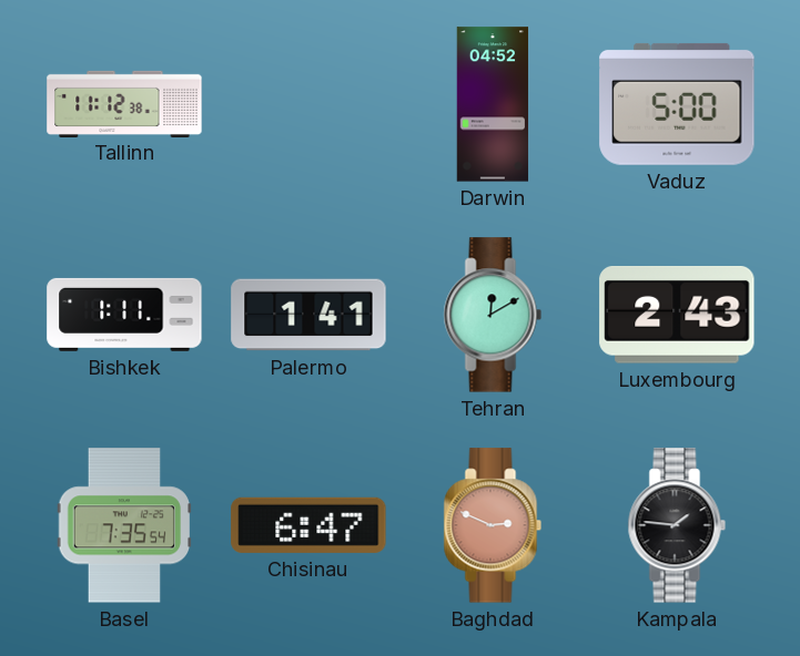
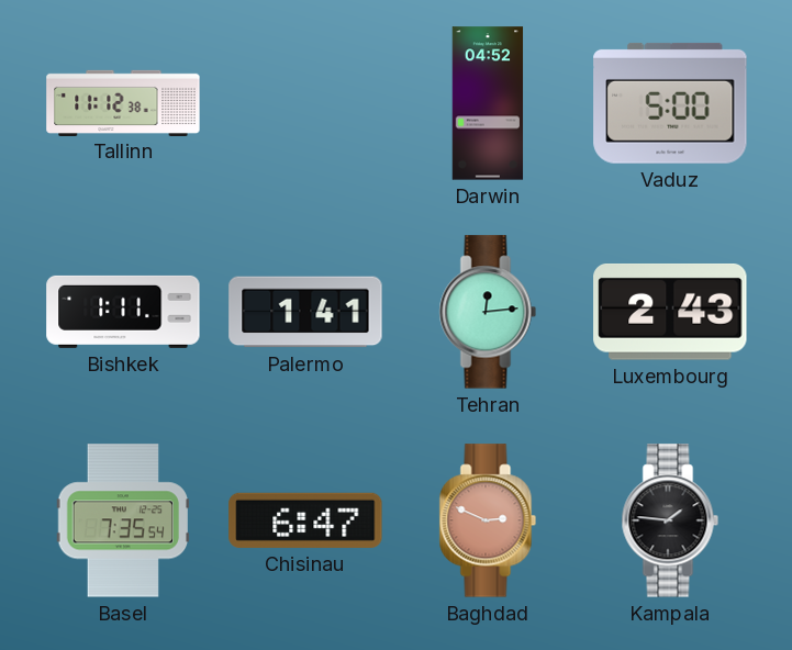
Tehran: 12:10 -> 12:14 (488, 312)
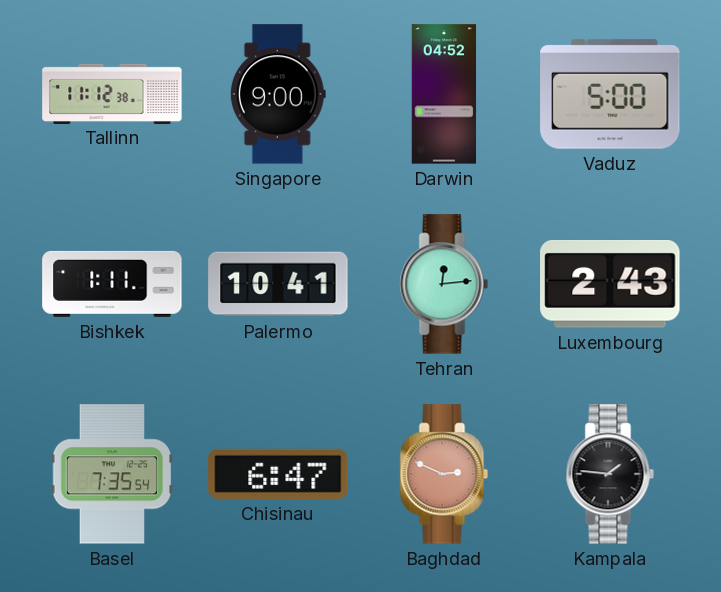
Singapore: none -> 9:00 (278, 94)
Palermo: 1:41 -> 10:41 (278, 284)
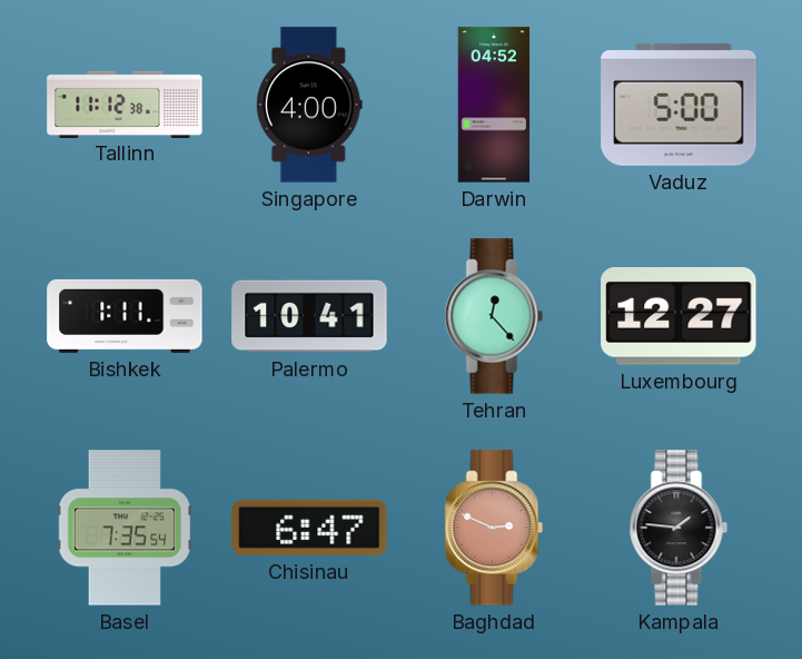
Singapore: 9:00 -> 4:00 (309, 105)
Tehran: 12:14 -> 12:23 (494, 316)
Luxembourg: 2:43 -> 12:27 (679, 317)
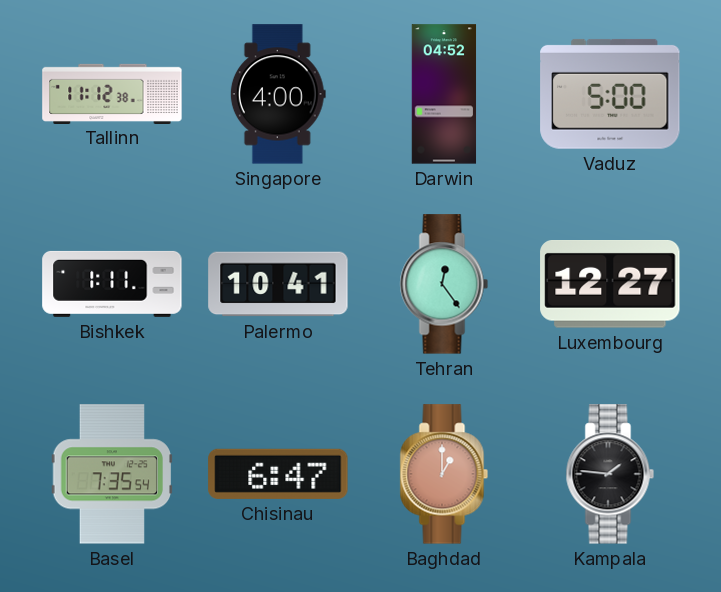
Tehran: 12:23 -> 12:24 (444, 284)
Baghdad: 2:49 -> 1:00 (444, 474)
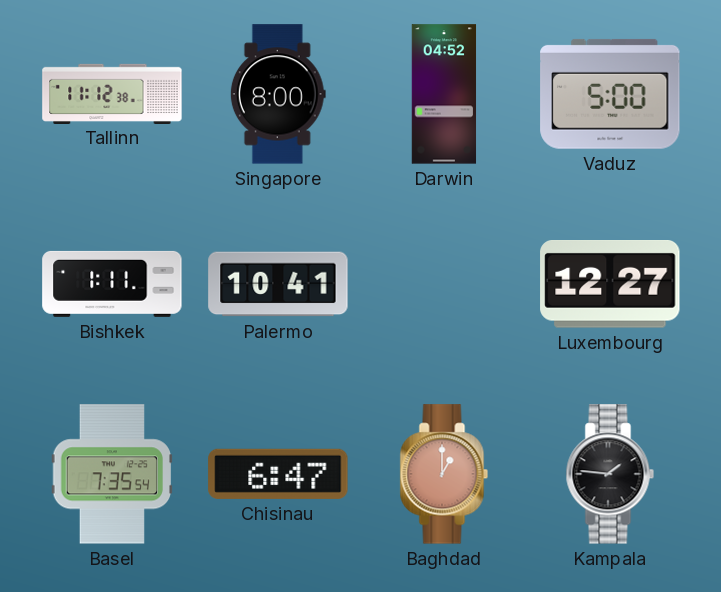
Singapore: 4:00 -> 8:00 (278, 94)
Tehran: 12:24 -> none (444, 284)
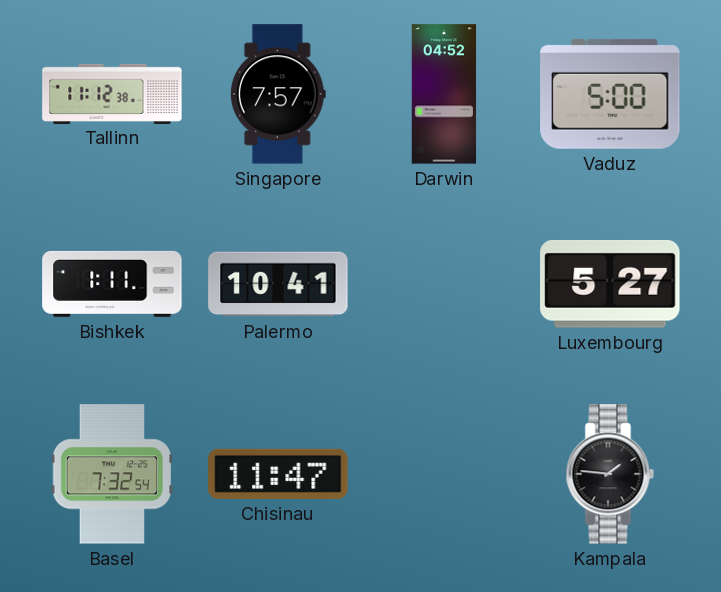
Singapore: 8:00 -> 7:57 (278, 94)
Luxembourg: 12:27 -> 5:27 (610, 285)
Basel: 7:35 -> 7:32 (111, 474)
Chisinau: 6:47 -> 11:47 (278, 474)
Baghdad: 1:00 -> none (444, 474)
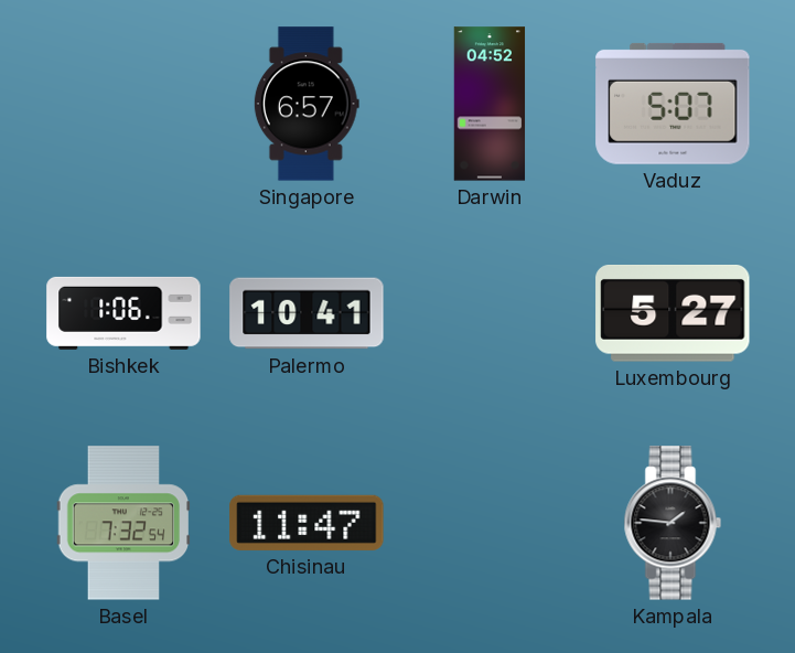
Tallinn: 11:12 -> none (112, 93)
Singapore: 7:57 -> 6:57 (307, 104)
Vaduz: 5:00 -> 5:07 (673, 104)
Bishkek: 1:11 -> 1:06 (123, 313)
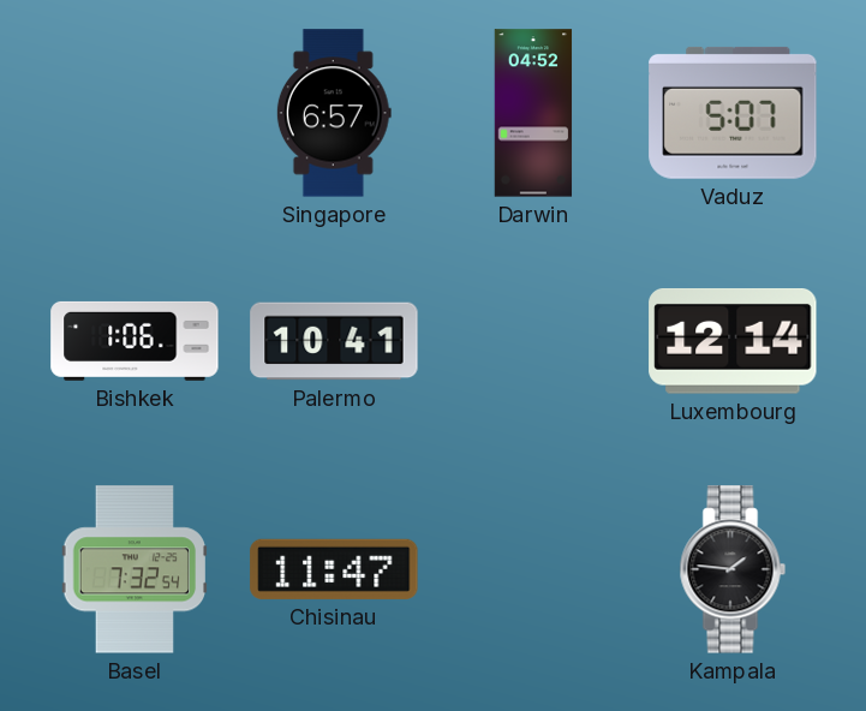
Luxembourg: 5:27 -> 12:14 (733, 342)
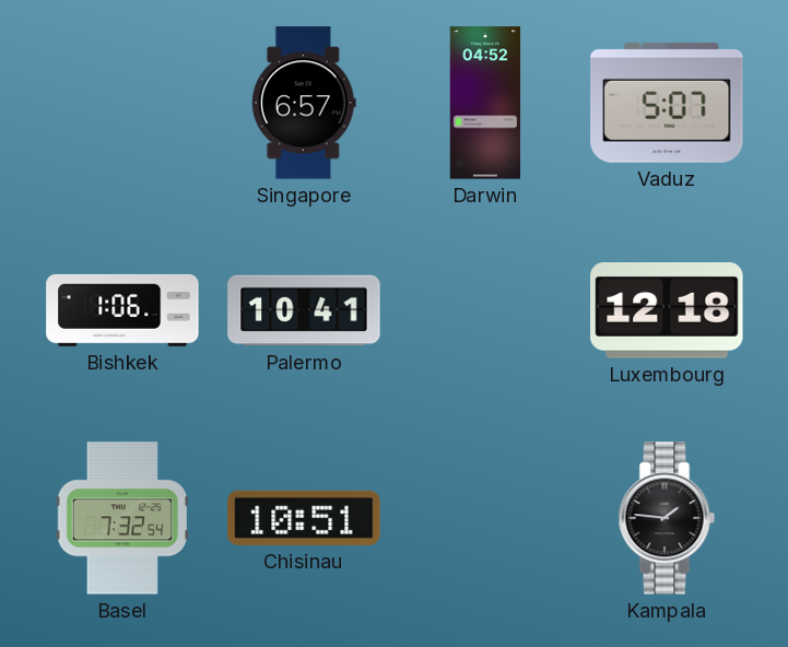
Luxembourg: 12:14 -> 12:18 (667, 311)
Chisinau: 11:47 -> 10:51 (304, 518)
